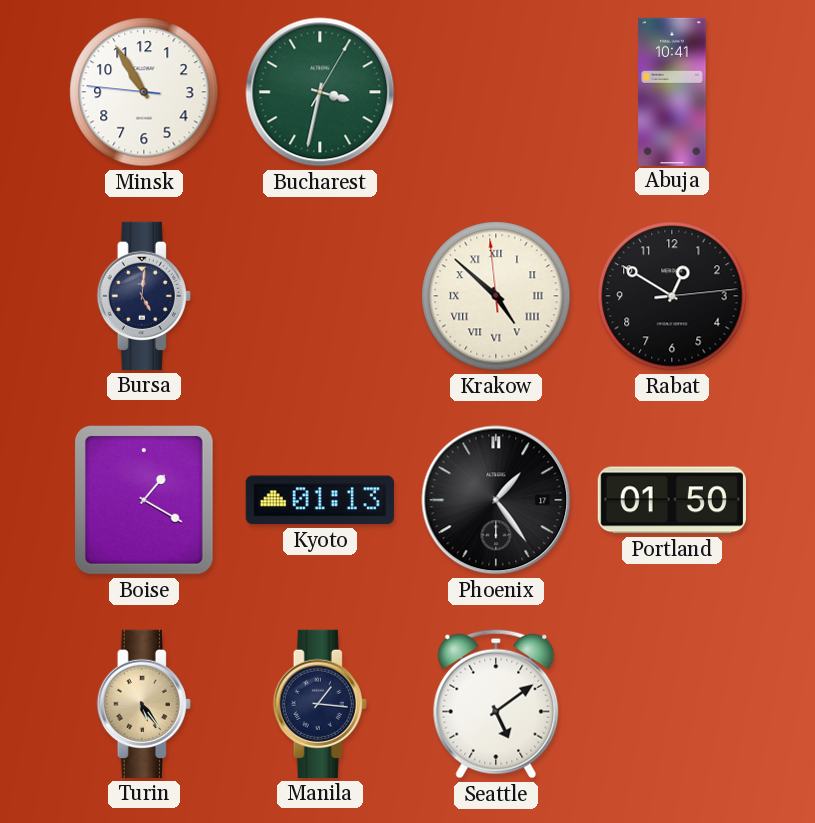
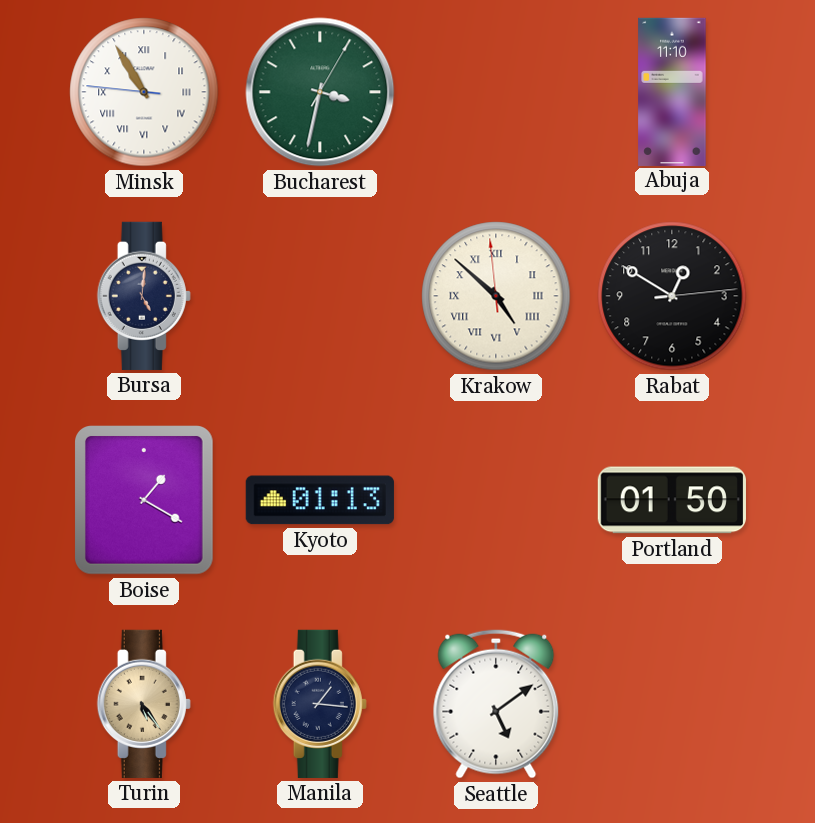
Minsk numerals: Arabic -> Roman (144, 92)
Abuja: 10:41 -> 11:10 (672, 91)
Phoenix: 1:24 -> none (496, 500)
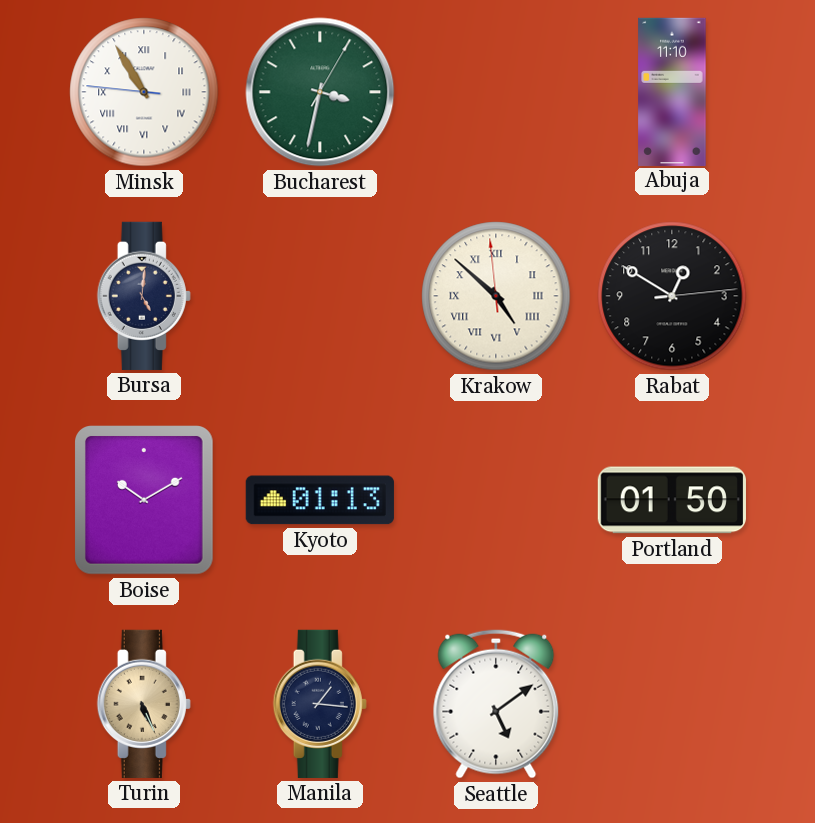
Boise: 1:20 -> 10:10 (145, 501)
Turin: 5:24 -> 5:26 (144, 704)
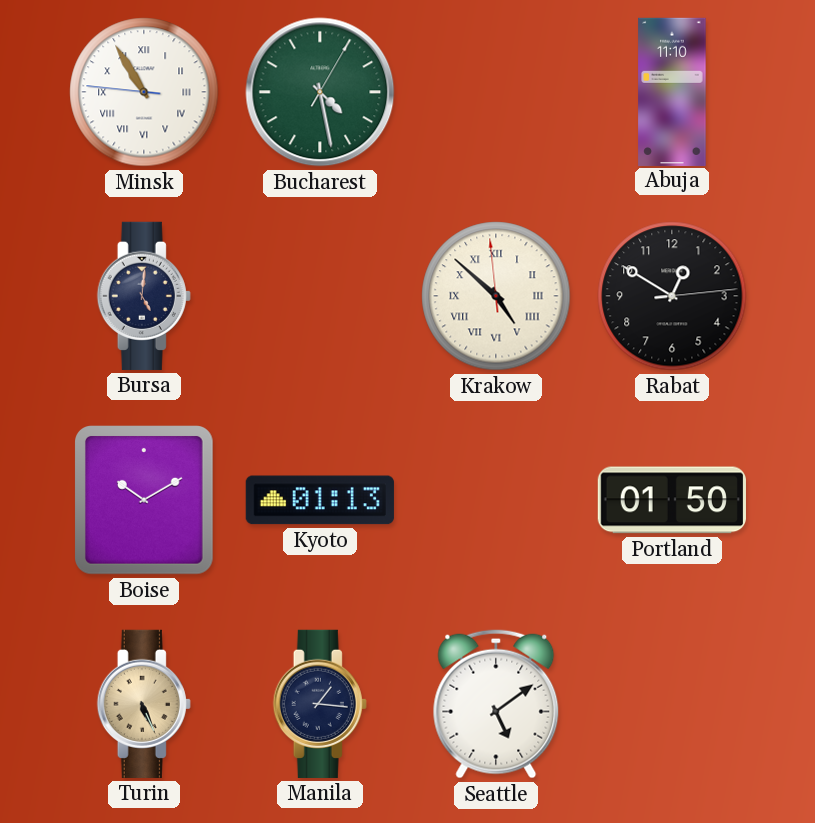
Bucharest: 3:32 -> 4:28 (320, 92)
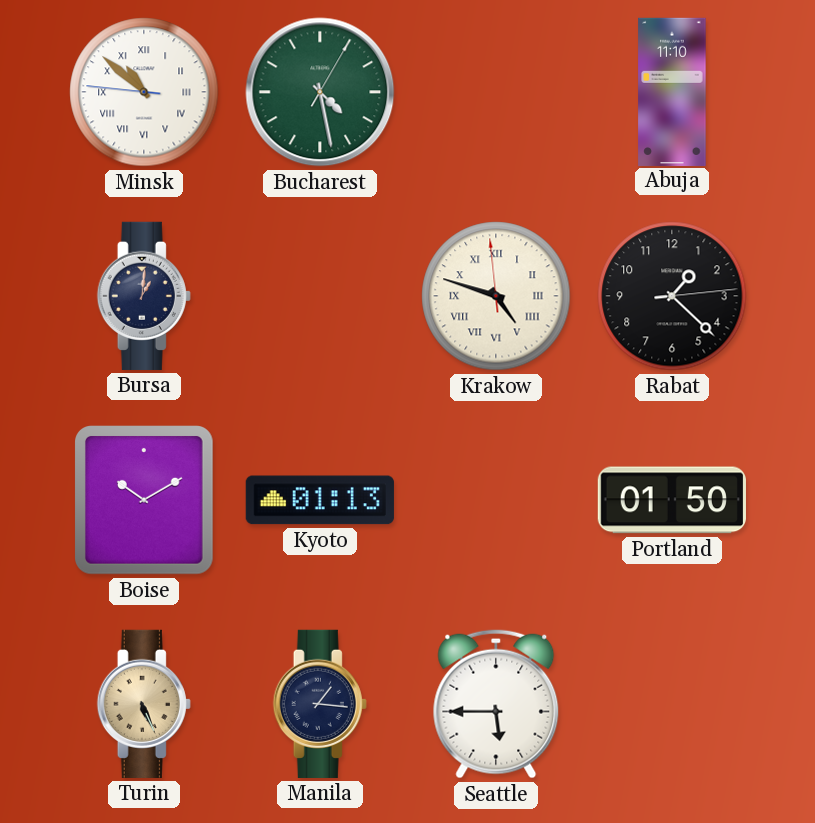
Minsk: 10:54 -> 10:51 (144, 92)
Bursa: 5:01 -> 1:01 (144, 296)
Krakow: 4:51 -> 4:47 (496, 296)
Rabat: 12:50 -> 1:22 (672, 296)
Seattle: 5:09 -> 5:45 (496, 704)
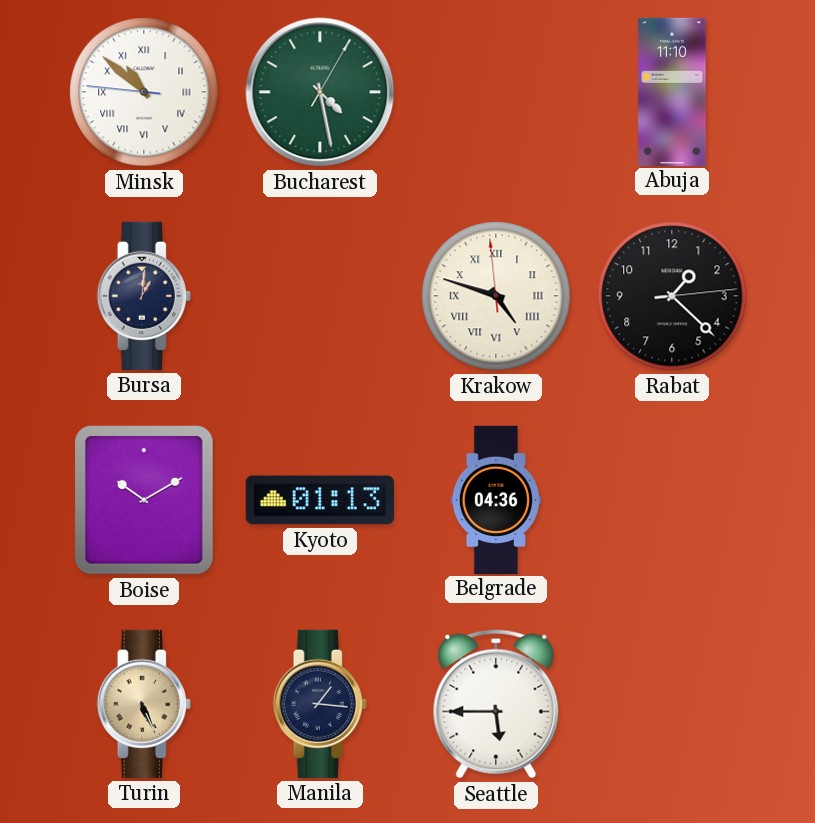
Belgrade: none -> 04:36 (496, 499)
Portland: 01:50 -> none (672, 500)
